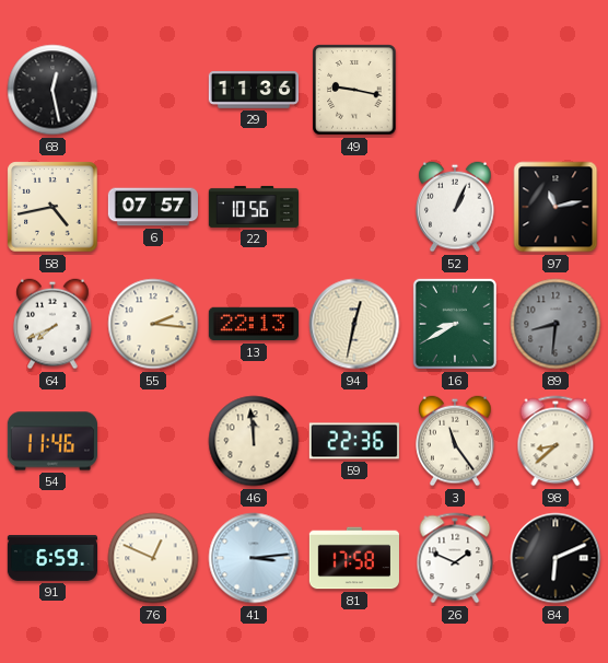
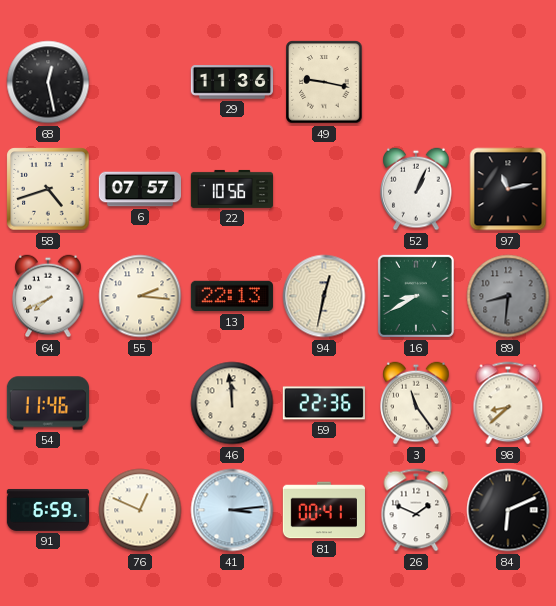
58: 4:43 -> 4:42 (48, 189)
81: 17:58 -> 00:41 (324, 510)
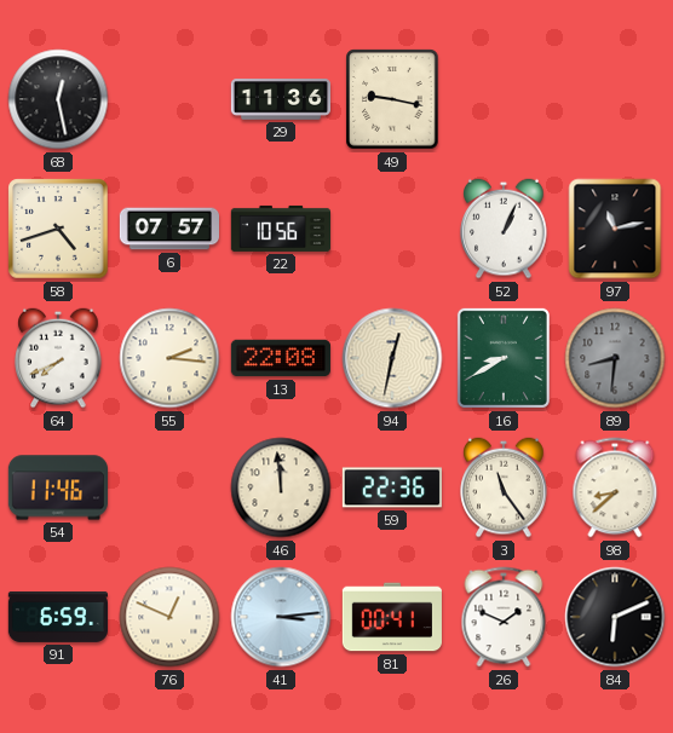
13: 22:13 -> 22:08 (281, 358)
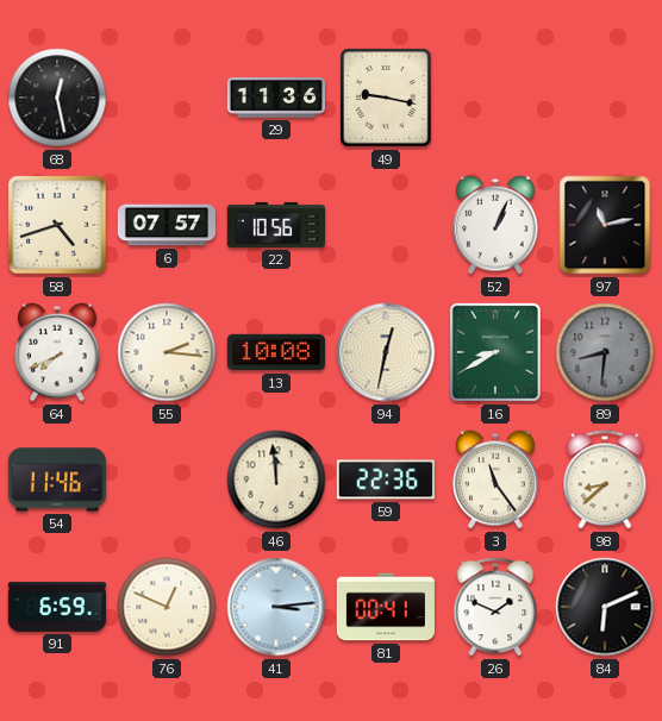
13: 22:08 -> 10:08 (276, 352)
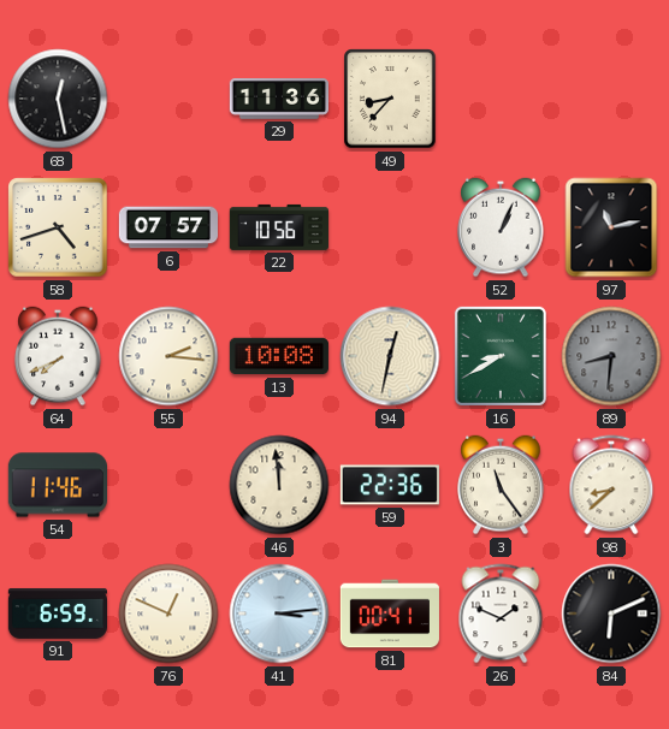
49: 9:17 -> 8:37 (390, 99)
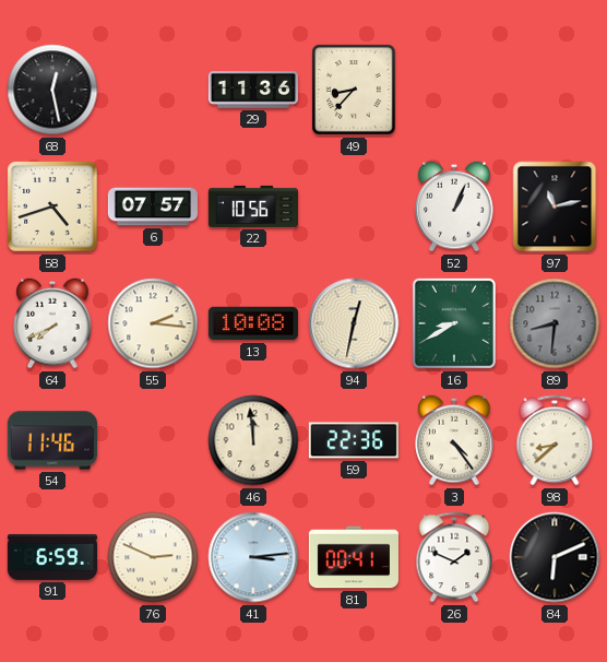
3: 11:24 -> 4:24 (454, 440)
76: 12:49 -> 2:49 (153, 557)
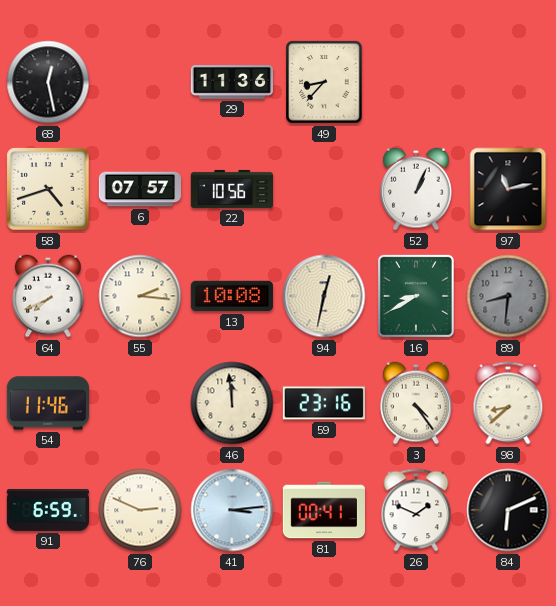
59: 22:36 -> 23:16 (324, 403)
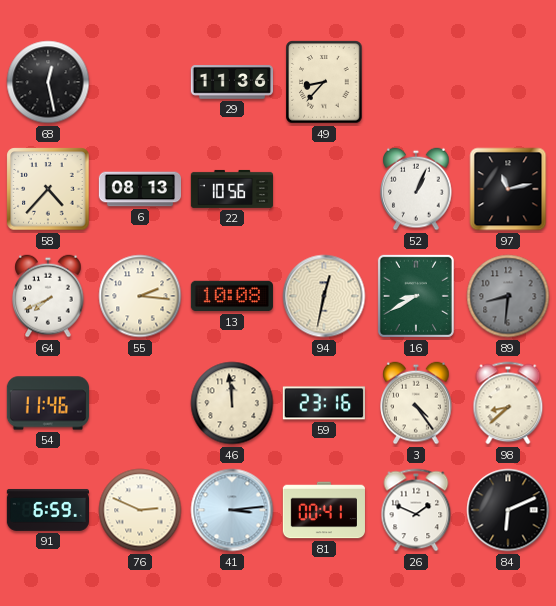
58: 4:42 -> 4:37 (48, 189)
6: 07:57 -> 08:13 (139, 189)
